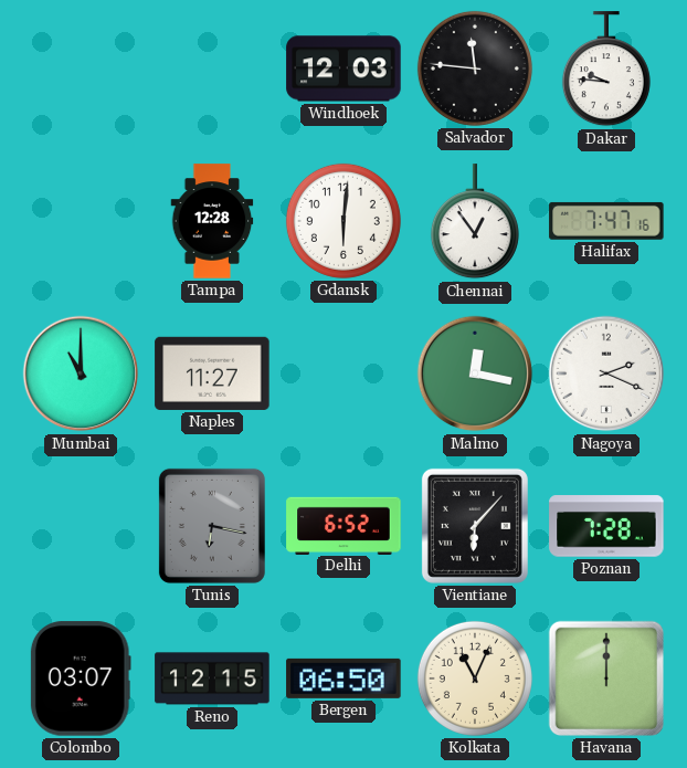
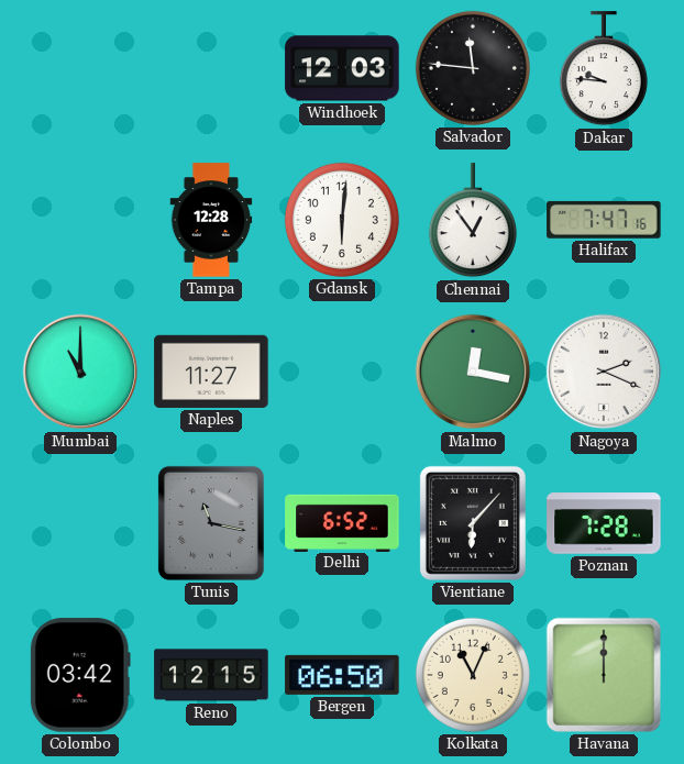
Tunis: 6:17 -> 11:17 (211, 523)
Colombo: 03:07 -> 03:42 (80, 675)
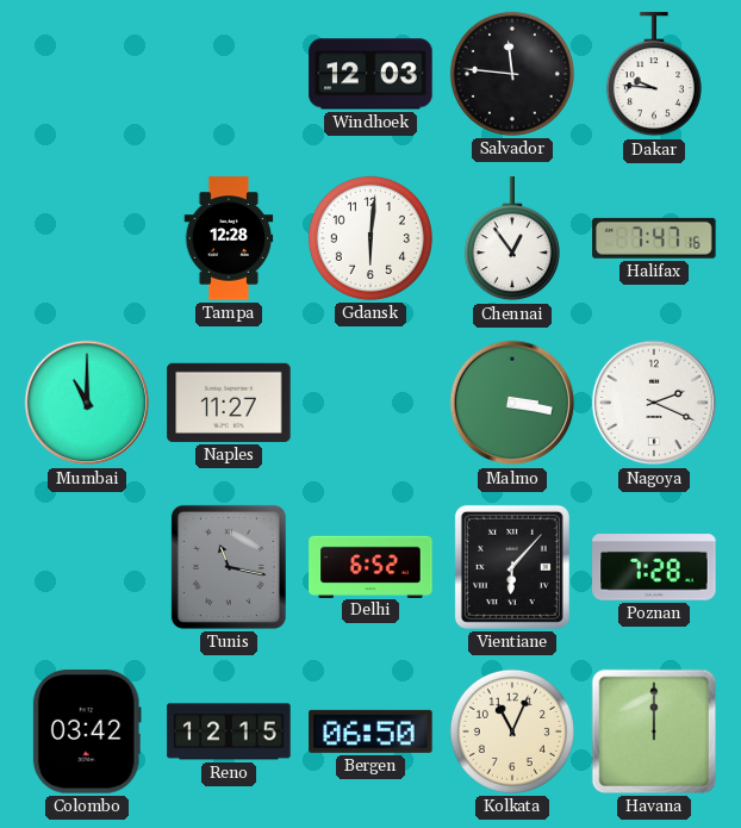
Malmo: 12:17 -> 3:17 (512, 403)
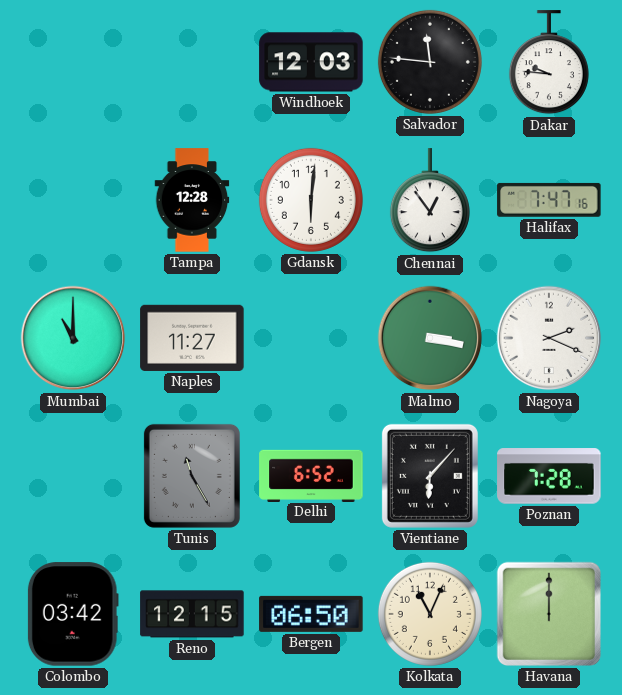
Tunis: 11:17 -> 11:25 (192, 476)
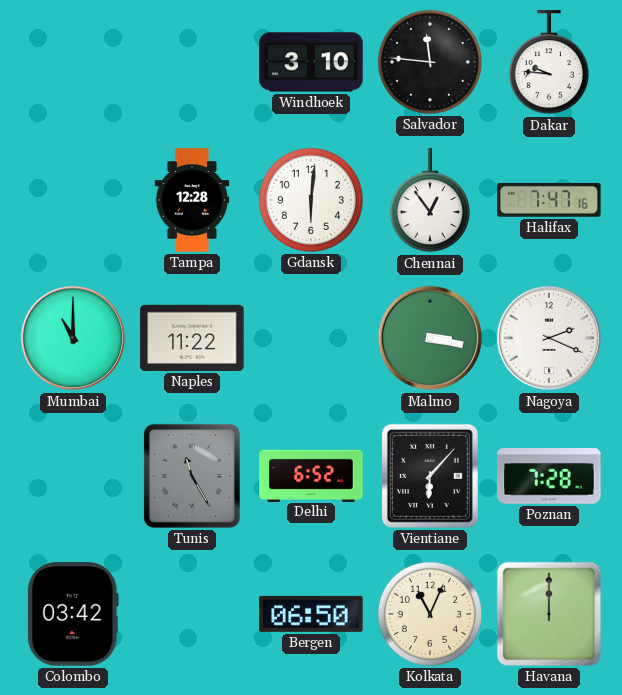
Windhoek: 12:03 -> 3:10 (311, 62)
Naples: 11:27 -> 11:22 (192, 338)
Reno: 12:15 -> none (192, 614)
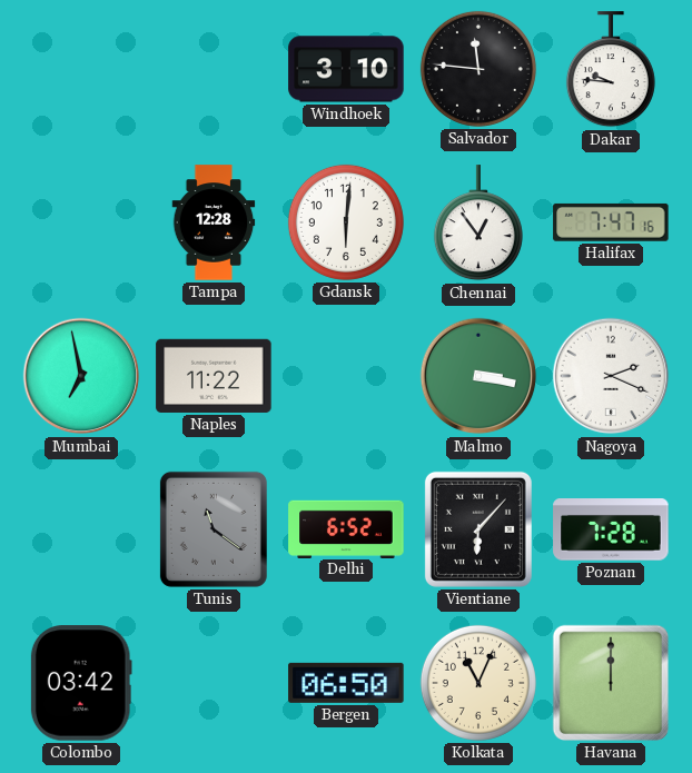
Mumbai: 11:00 -> 6:58 (81, 376)
Tunis: 11:25 -> 11:21 (214, 529)
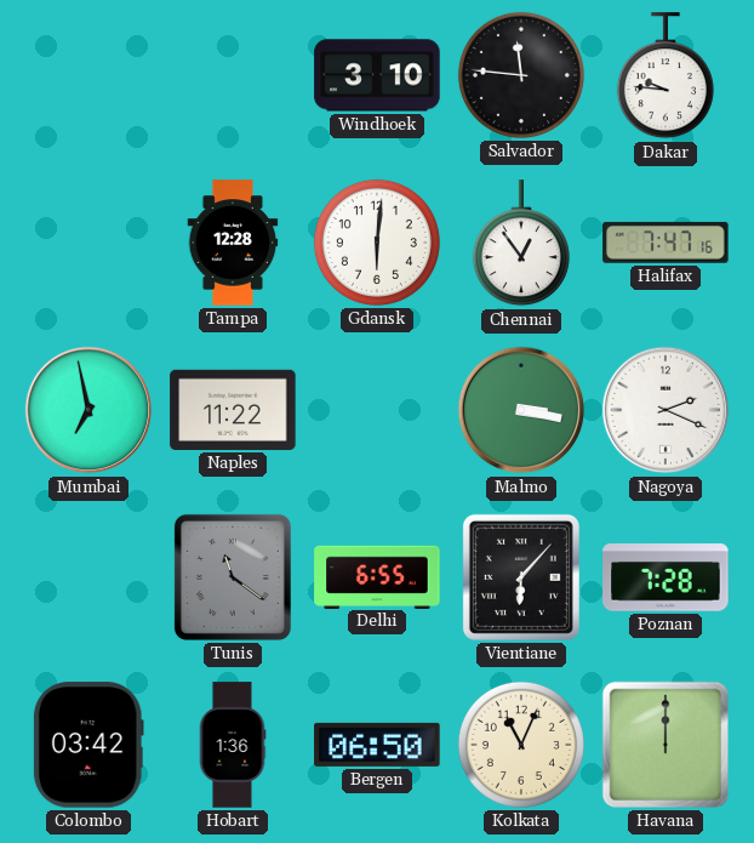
Delhi: 6:52 -> 6:55 (377, 576)
Hobart: none -> 1:36 (233, 745)
